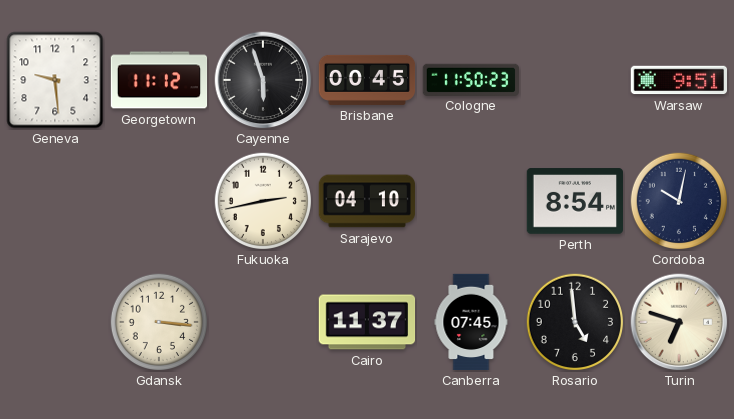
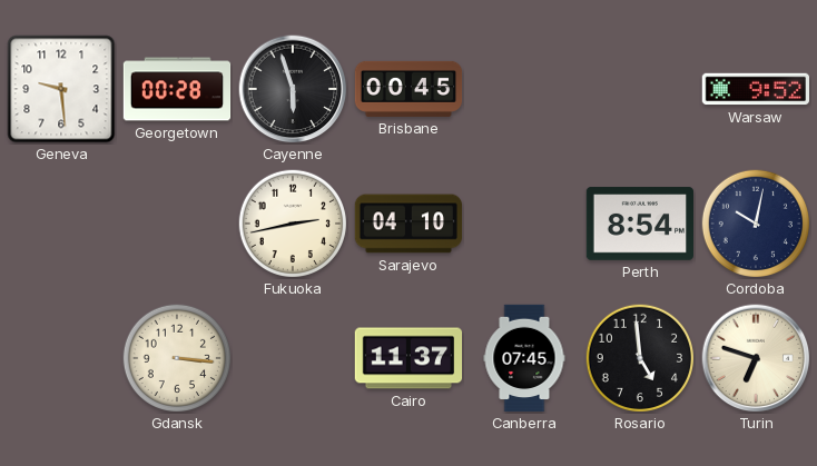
Georgetown: 11:12 -> 00:28 (177, 89)
Cologne: 11:50 -> none (471, 79)
Warsaw: 9:51 -> 9:52 (756, 89)
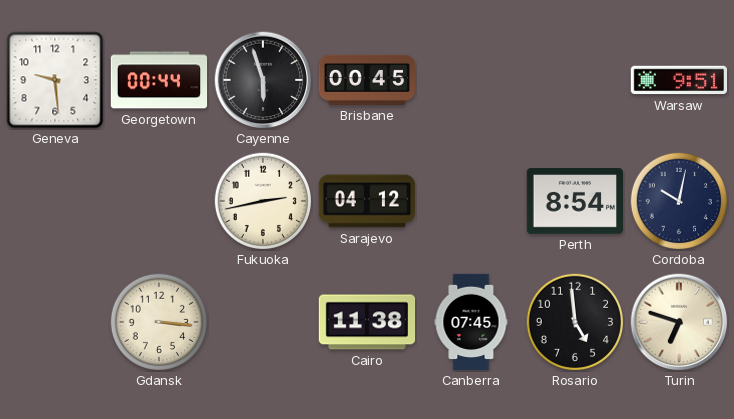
Georgetown: 00:28 -> 00:44 (159, 80)
Warsaw: 9:52 -> 9:51 (679, 80)
Sarajevo: 04:10 -> 04:12 (367, 201)
Cairo: 11:37 -> 11:38 (367, 322)
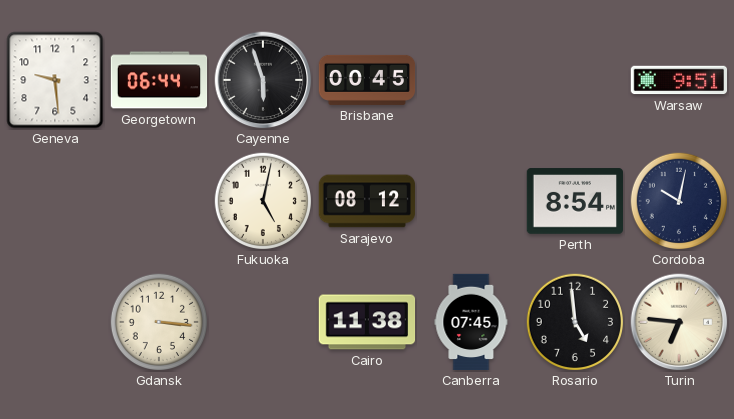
Georgetown: 00:44 -> 06:44 (159, 80)
Fukuoka: 2:43 -> 5:02 (262, 200)
Sarajevo: 04:12 -> 08:12 (367, 201)
Turin: 6:48 -> 6:46 (679, 322)
